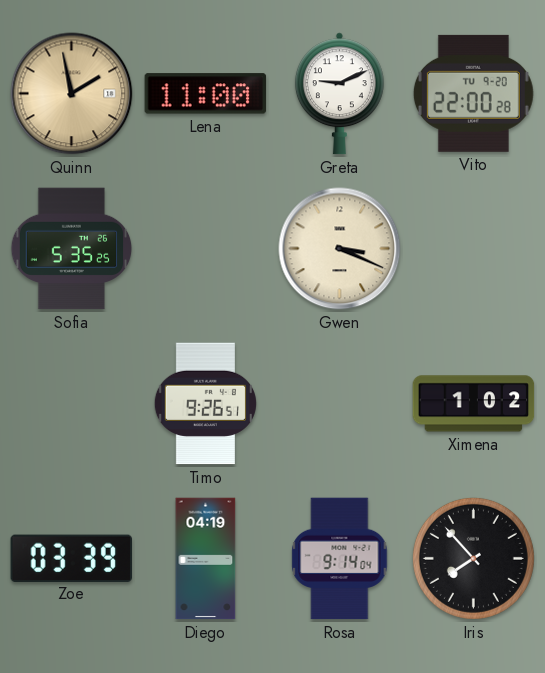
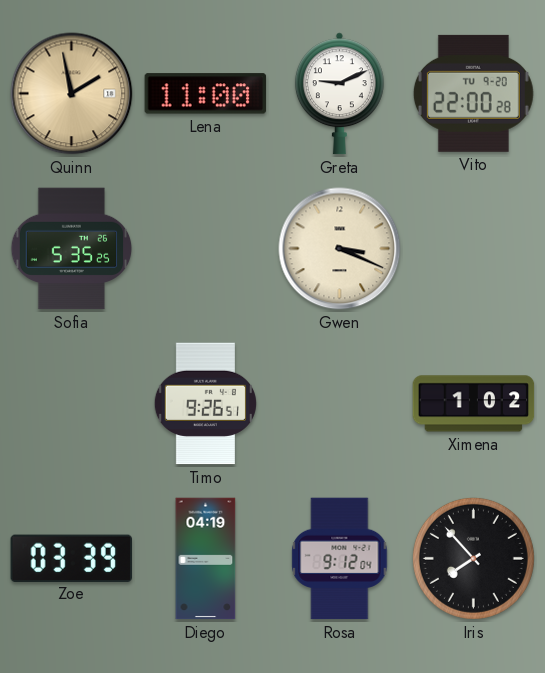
Rosa: 9:14 -> 9:12 (340, 559)
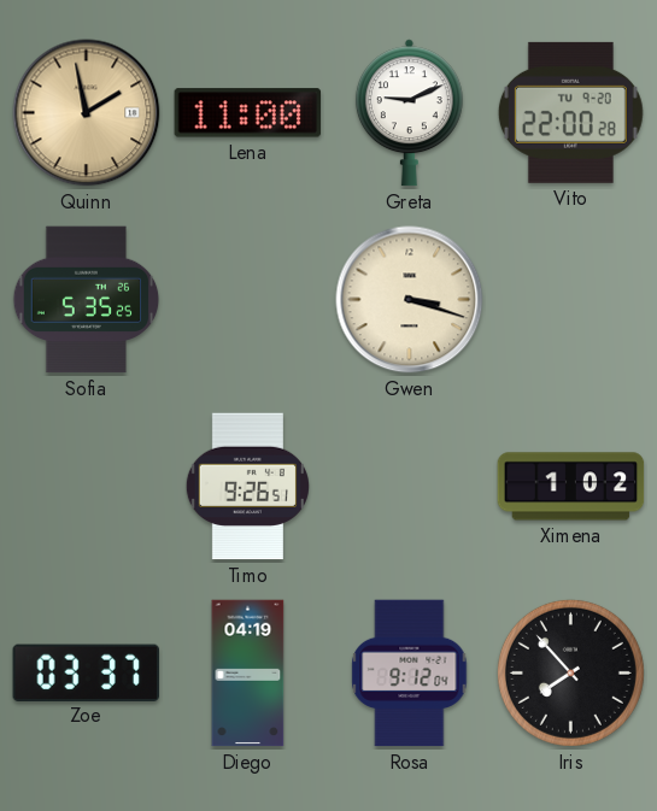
Gwen: 3:19 -> 3:18 (410, 300)
Zoe: 03:39 -> 03:37 (86, 672)
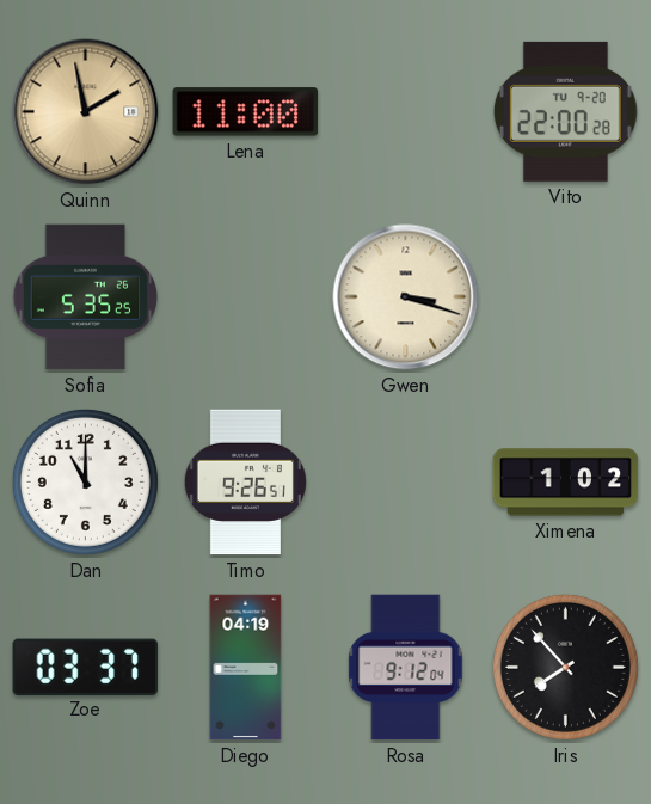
Greta: 9:11 -> none (409, 113)
Dan: none -> 11:00 (85, 481)
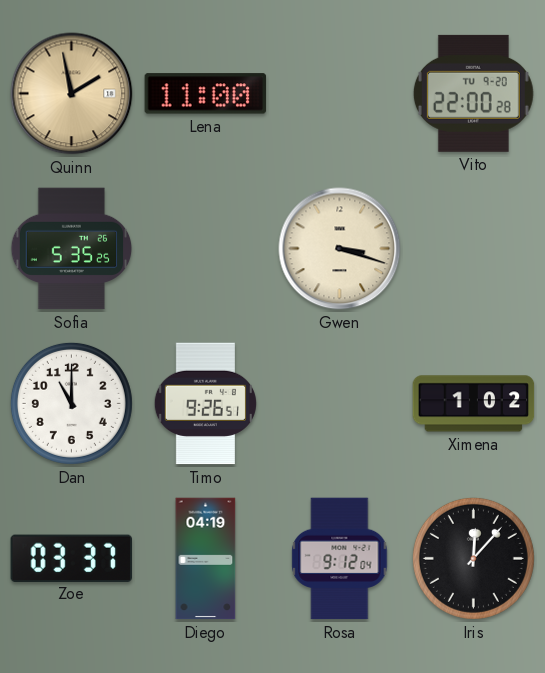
Iris: 7:53 -> 12:07 (473, 558)
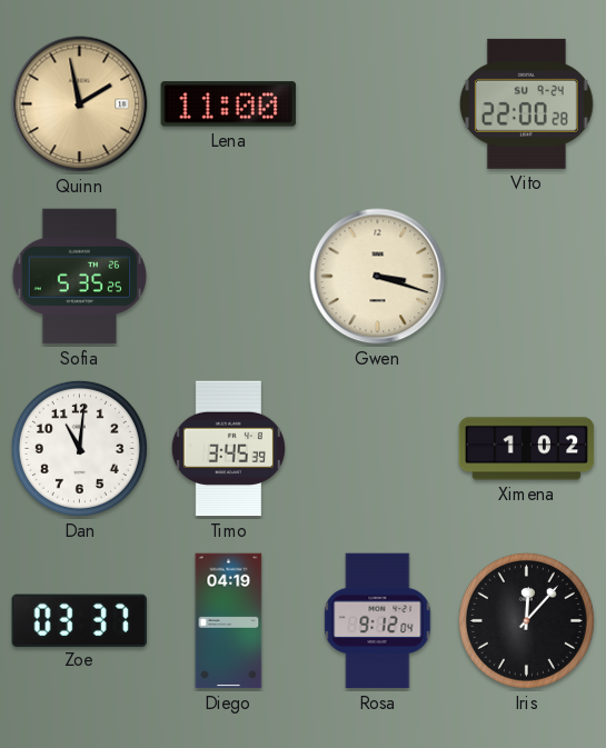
Vito date: TU 9-20 -> SU 9-24 (526, 103)
Dan: 11:00 -> 11:01 (79, 448)
Timo: 9:26 -> 3:45 (228, 449)
